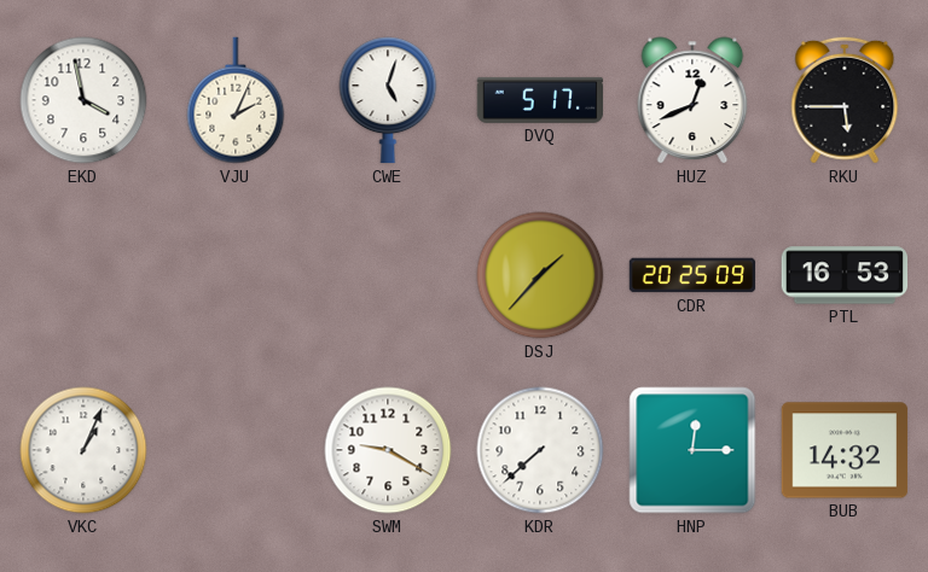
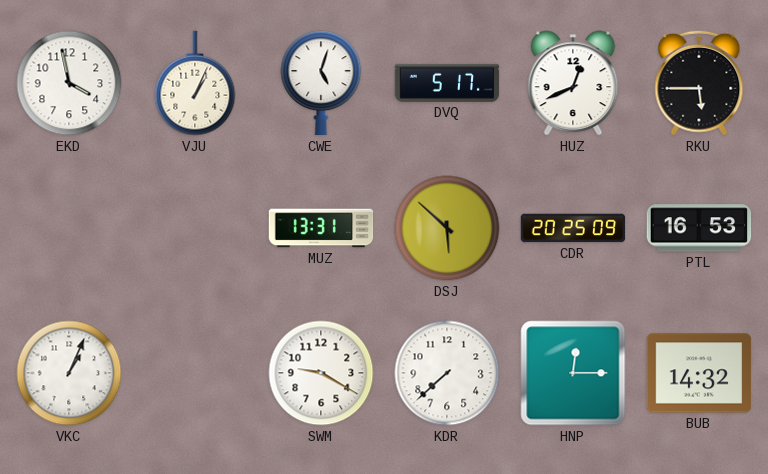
VJU: 2:04 -> 1:04 (195, 83)
MUZ: none -> 13:31 (321, 228)
DSJ: 1:37 -> 5:52 (447, 228)
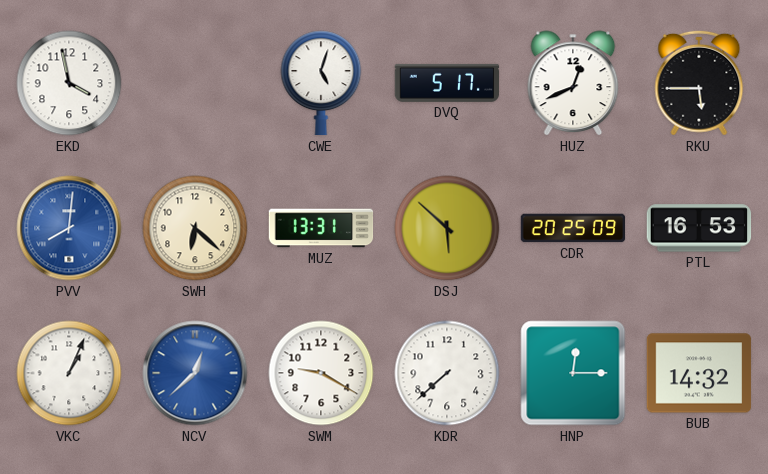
VJU: 1:04 -> none (195, 83)
PVV: none -> 8:01 (69, 228)
SWH: none -> 6:22 (195, 228)
NCV: none -> 12:38 (195, 373)
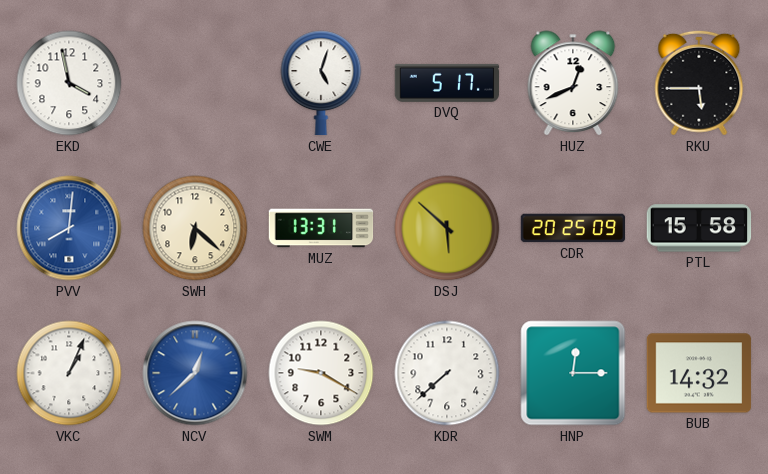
PTL: 16:53 -> 15:58 (699, 228)
